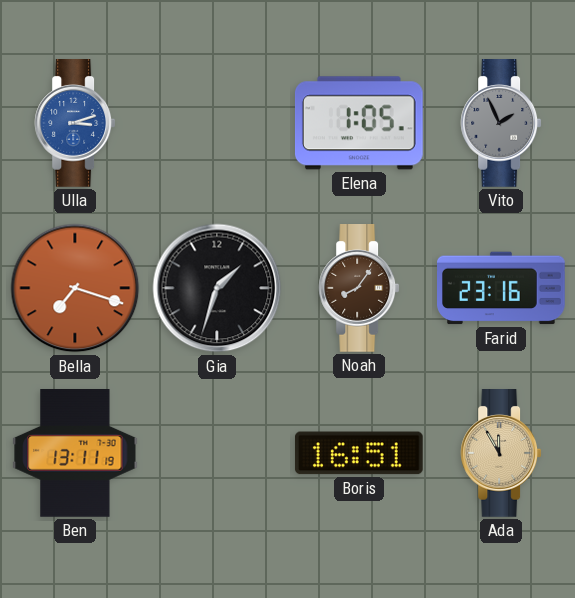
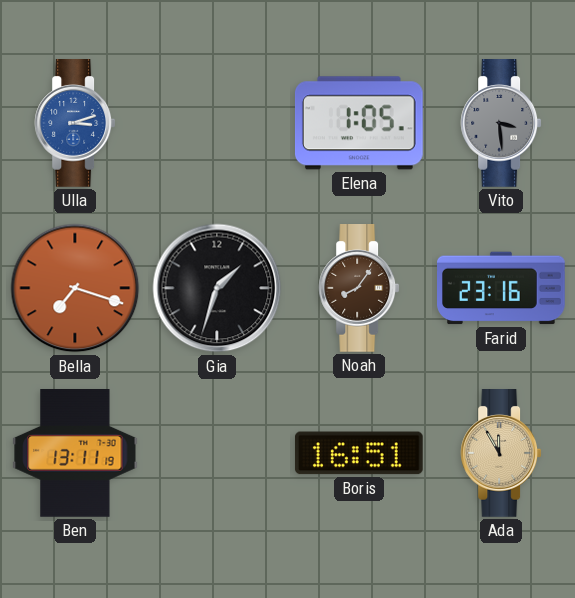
Vito: 1:56 -> 3:29 (501, 124)
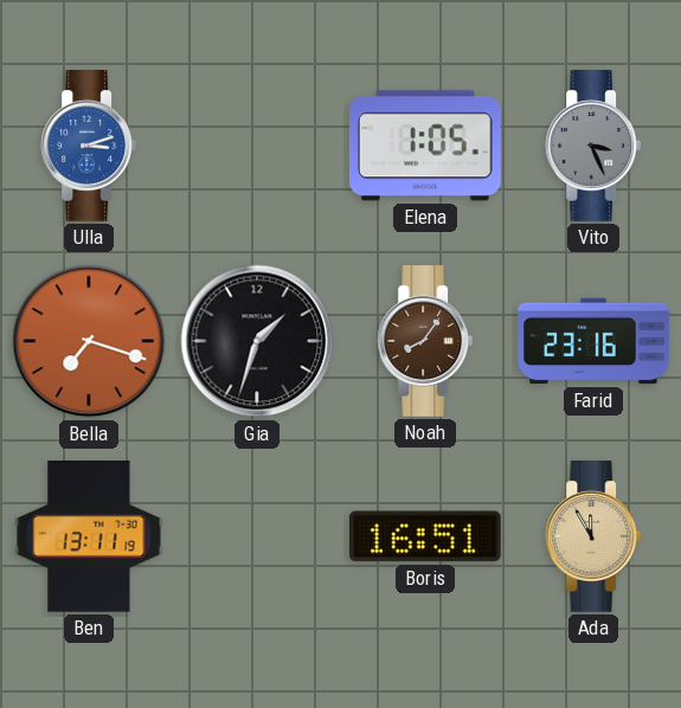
Vito: 3:29 -> 3:26 (593, 147)
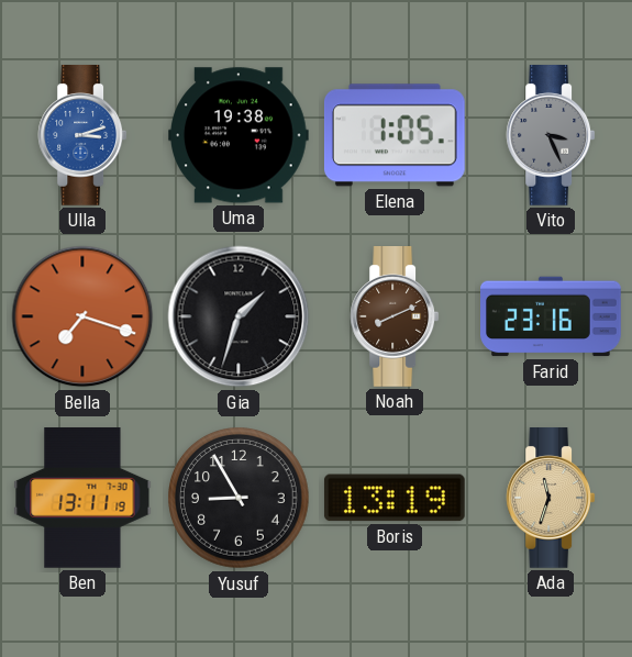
Uma: none -> 19:38 (240, 135)
Noah: 8:06 -> 8:11 (395, 318)
Yusuf: none -> 8:55 (239, 498)
Boris: 16:51 -> 13:19 (395, 498)
Ada: 11:55 -> 11:33 (551, 499)
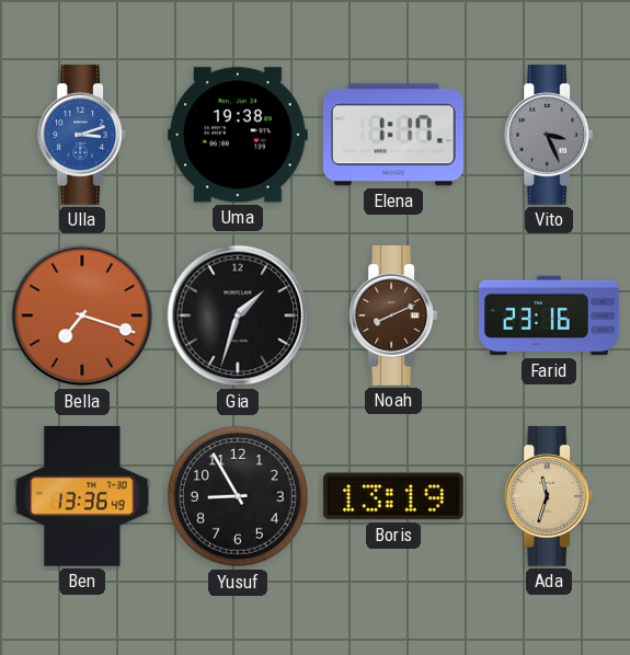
Elena: 1:05 -> 1:17 (393, 135)
Ben: 13:11 -> 13:36 (82, 497)
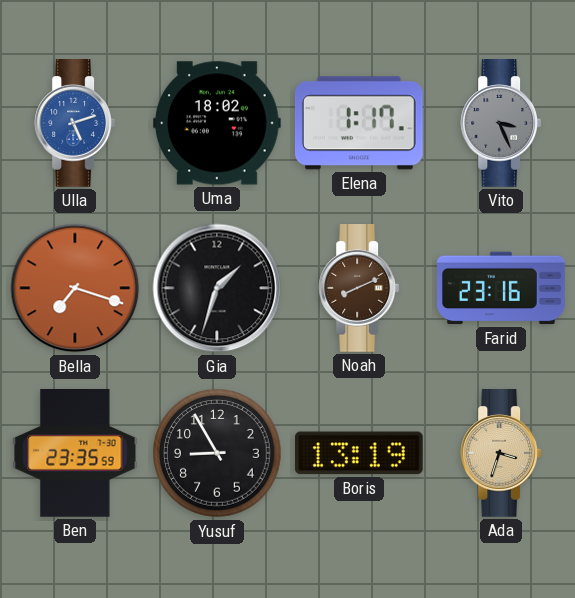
Ulla: 3:12 -> 5:12 (75, 124)
Uma: 19:38 -> 18:02 (218, 123)
Ben: 13:36 -> 23:35 (75, 454)
Ada: 11:33 -> 3:33 (501, 454)
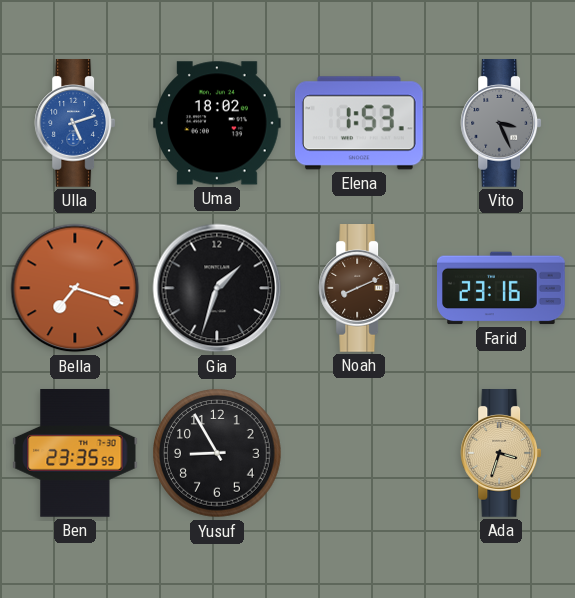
Elena: 1:17 -> 1:53 (359, 123)
Boris: 13:19 -> none (359, 453)
